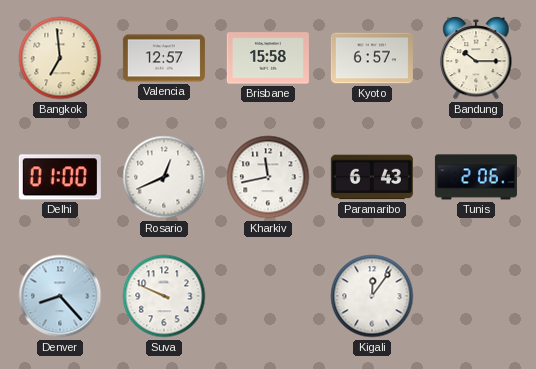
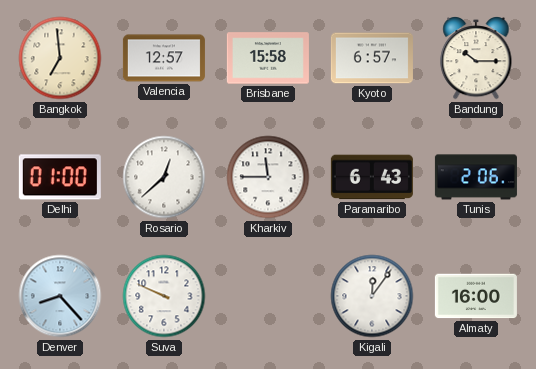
Rosario: 12:41 -> 12:38 (164, 177)
Kharkiv: 11:43 -> 11:45 (268, 177)
Almaty: none -> 16:00 (476, 296)
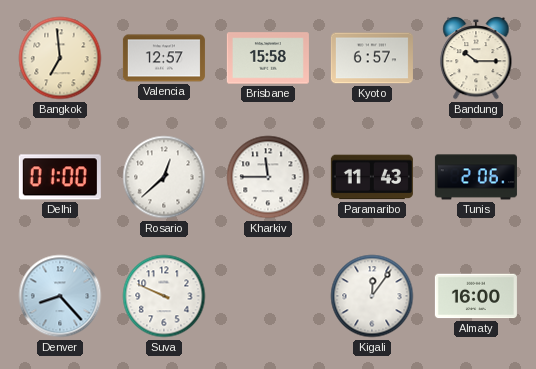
Paramaribo: 6:43 -> 11:43 (372, 177)
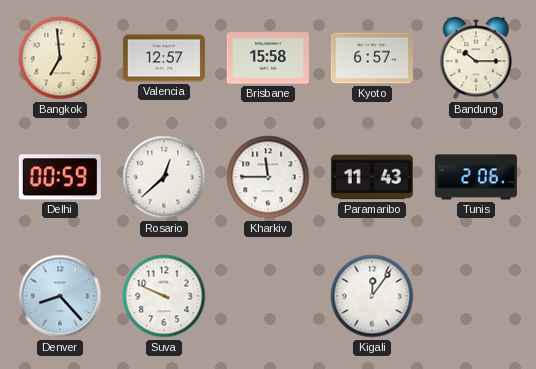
Delhi: 01:00 -> 00:59 (60, 177)
Almaty: 16:00 -> none (476, 296)
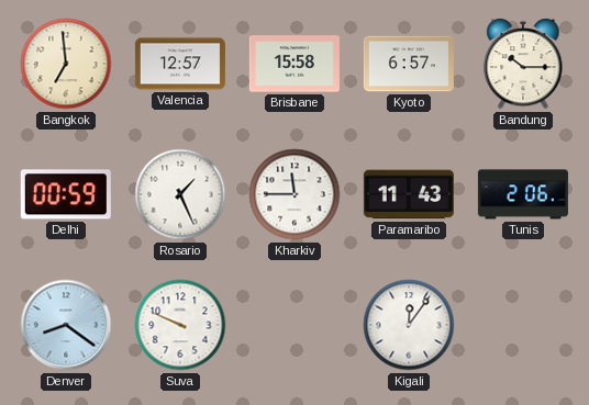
Rosario: 12:38 -> 1:26 (180, 194)
Denver: 8:23 -> 8:21 (66, 325)
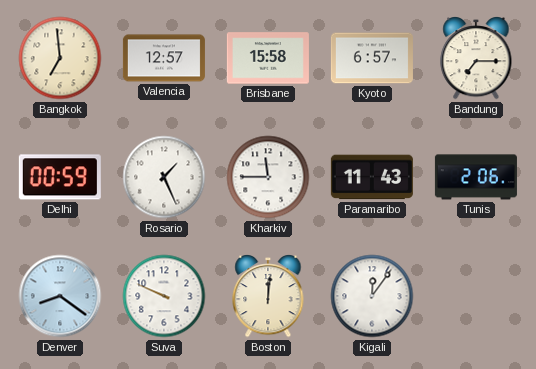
Bandung: 10:15 -> 7:15 (476, 59)
Boston: none -> 12:01 (268, 297)
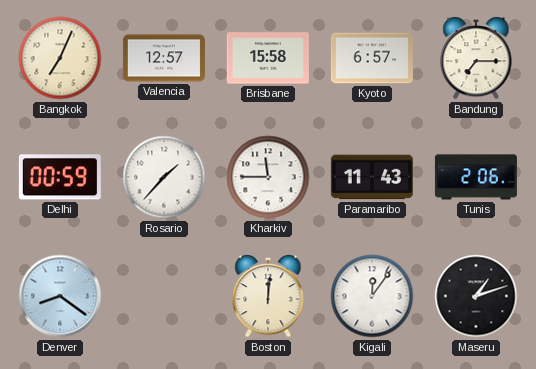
Bangkok: 6:59 -> 7:04 (60, 58)
Rosario: 1:26 -> 1:37 (164, 177)
Suva: 9:49 -> none (164, 296)
Maseru: none -> 1:12 (476, 296)
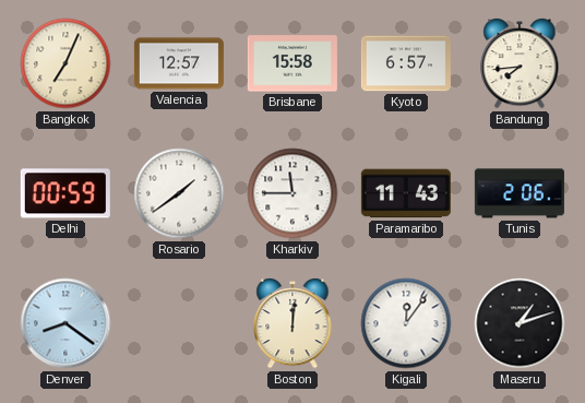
Bandung: 7:15 -> 7:44 (520, 64)
Rosario: 1:37 -> 1:39 (179, 193)
